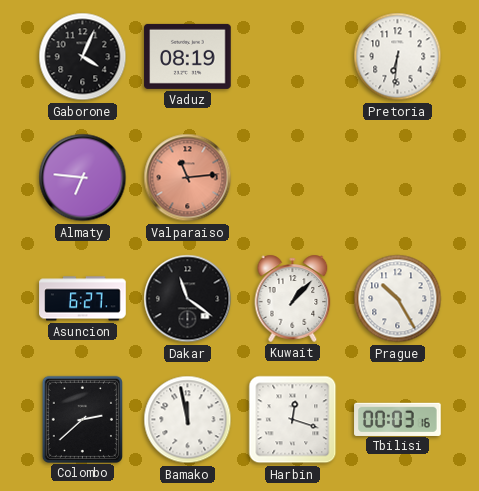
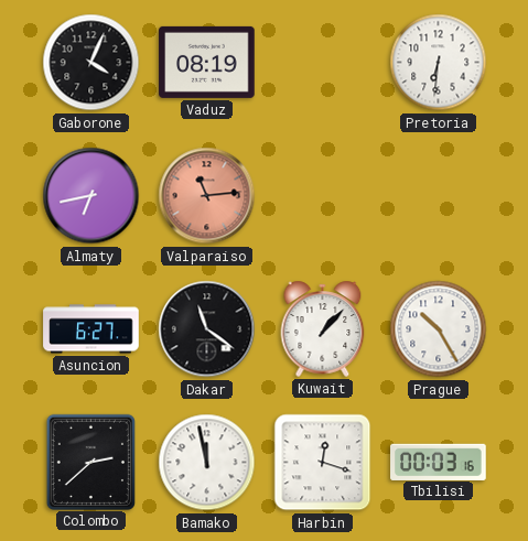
Almaty: 6:46 -> 6:43 (91, 196)
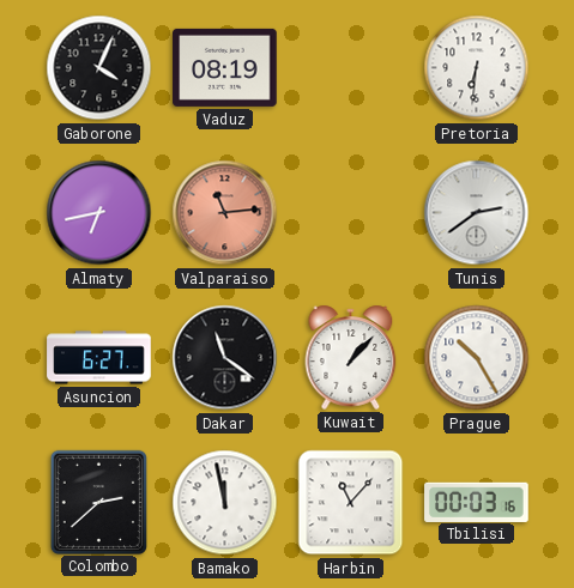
Tunis: none -> 2:39 (477, 213)
Harbin: 12:18 -> 11:07 (351, 503)
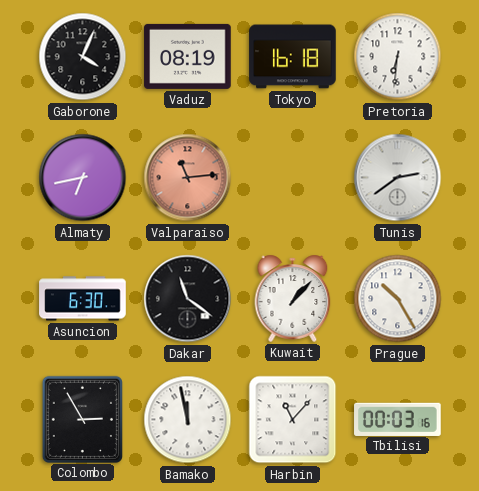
Tokyo: none -> 16:18 (293, 57)
Asuncion: 6:27 -> 6:30 (83, 299)
Colombo: 2:38 -> 2:55 (82, 419)
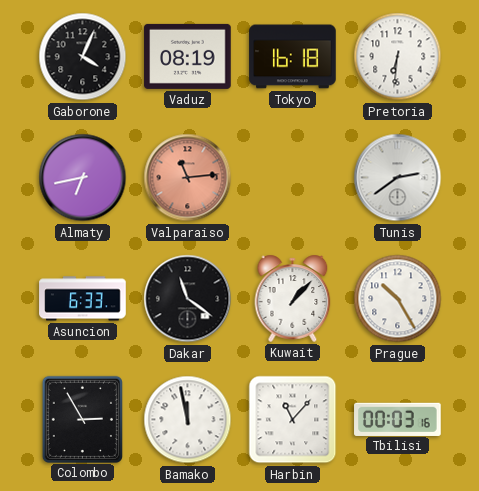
Asuncion: 6:30 -> 6:33 (83, 299)
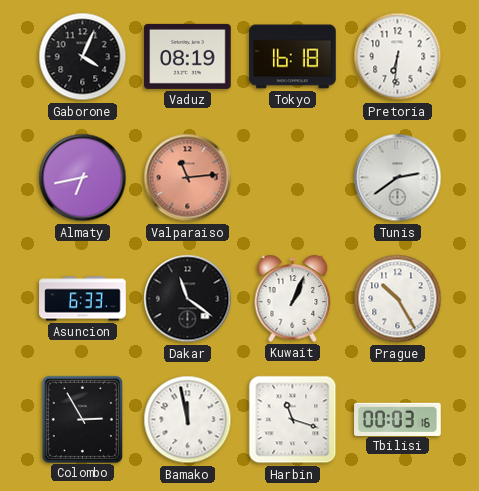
Kuwait: 1:07 -> 1:04 (293, 298)
Harbin: 11:07 -> 11:18 (293, 420)
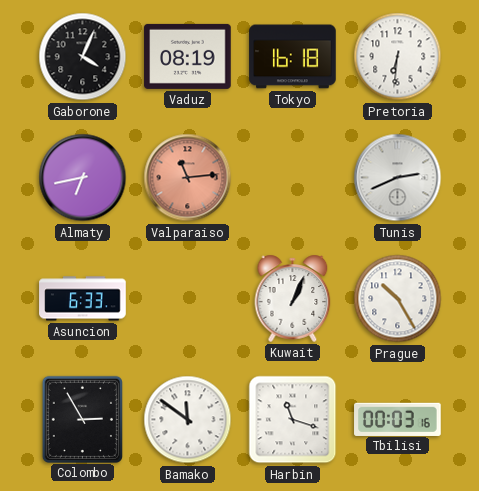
Tunis: 2:39 -> 2:41 (398, 178)
Dakar: 11:21 -> none (188, 299)
Bamako: 11:58 -> 11:51 (188, 420)
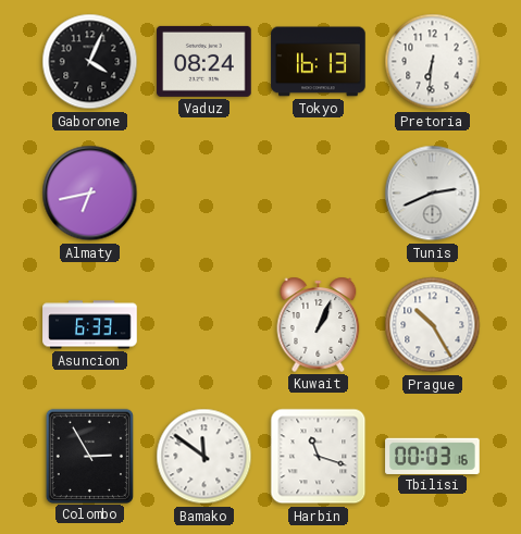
Vaduz: 08:19 -> 08:24 (204, 61)
Tokyo: 16:18 -> 16:13 (319, 62)
Valparaiso: 11:14 -> none (188, 178)
